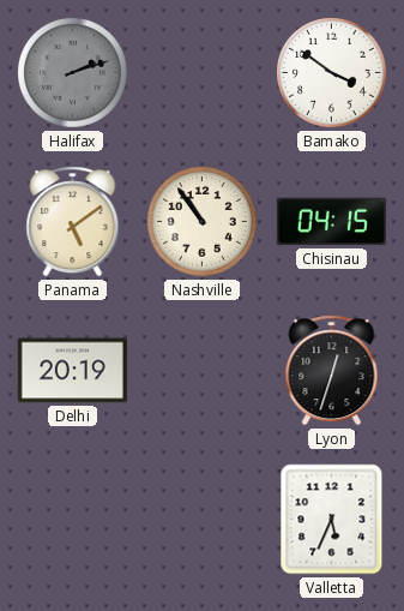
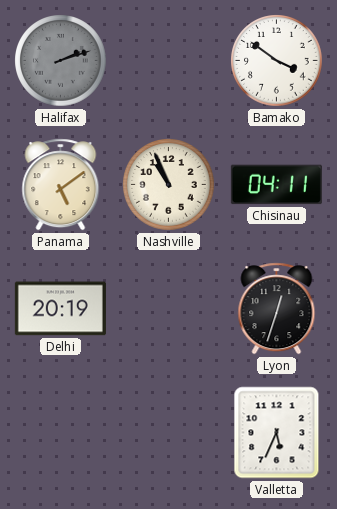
Nashville: 10:54 -> 10:56 (169, 185)
Chisinau: 04:15 -> 04:11 (276, 185)
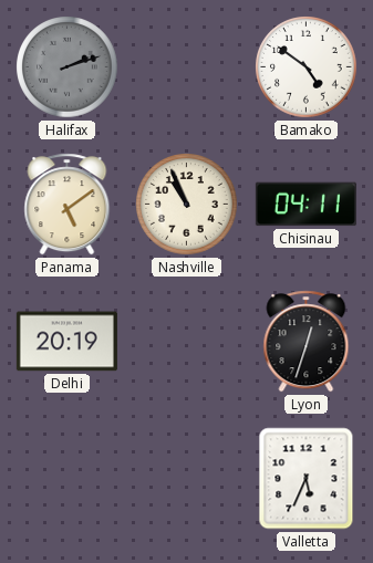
Bamako: 3:51 -> 4:51 (307, 67)
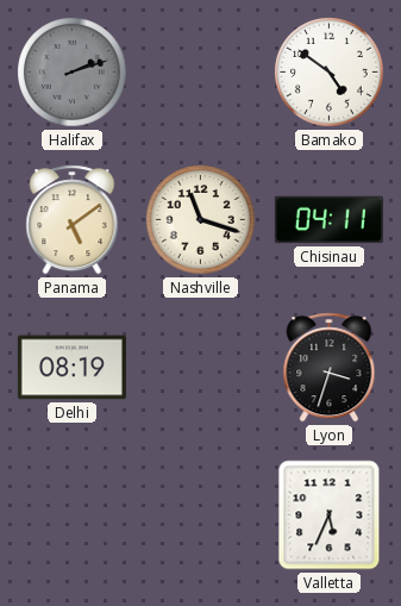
Nashville: 10:56 -> 11:18 (201, 220)
Delhi: 20:19 -> 08:19 (71, 368)
Lyon: 12:33 -> 3:33 (330, 368)
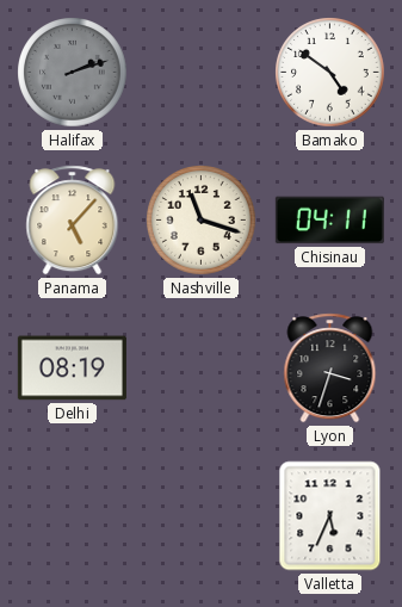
Panama: 5:09 -> 5:07 (73, 221)
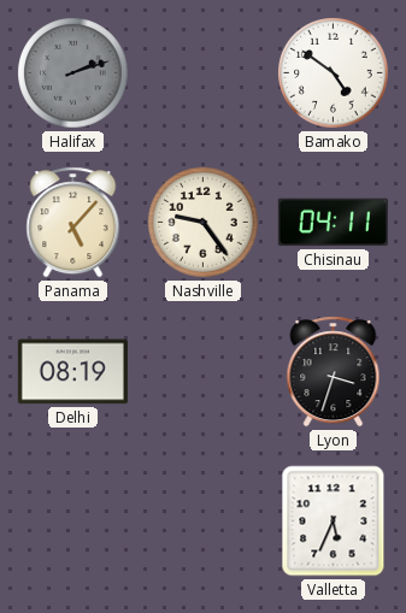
Nashville: 11:18 -> 9:24 (204, 223)
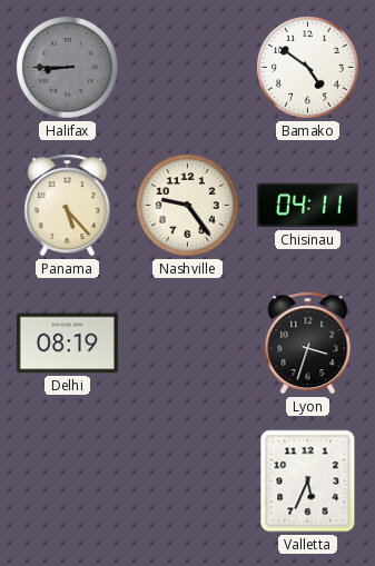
Halifax: 2:12 -> 8:45 (68, 68)
Panama: 5:07 -> 5:23 (68, 206)
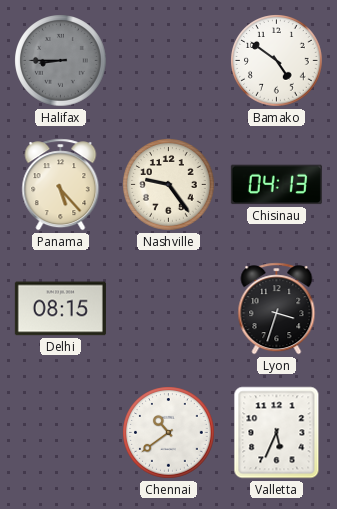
Chisinau: 04:11 -> 04:13 (276, 185)
Delhi: 08:19 -> 08:15 (60, 309)
Chennai: none -> 10:39 (169, 433)
